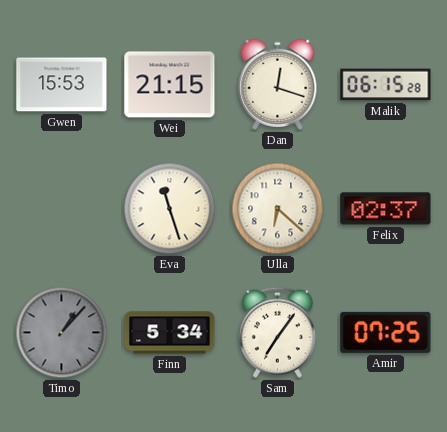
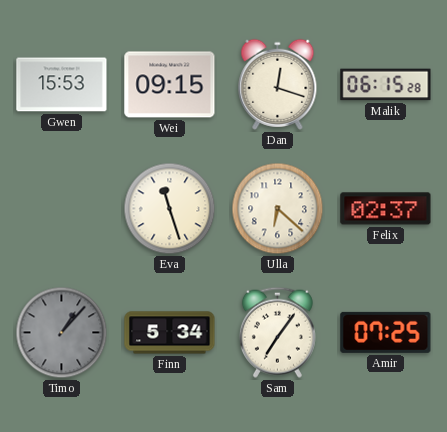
Wei: 21:15 -> 09:15 (170, 85)
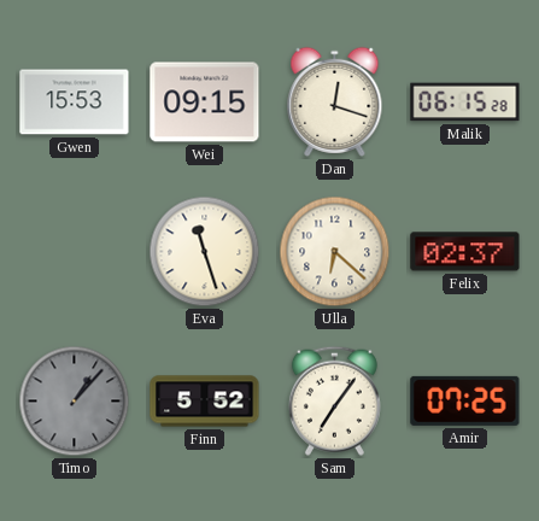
Finn: 5:34 -> 5:52 (205, 402)
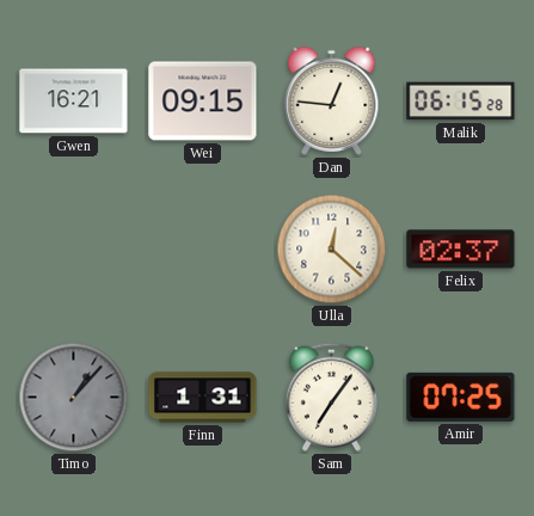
Gwen: 15:53 -> 16:21 (74, 102)
Dan: 12:18 -> 12:46 (332, 100)
Eva: 11:27 -> none (205, 252)
Ulla: 6:22 -> 12:22 (332, 250)
Finn: 5:52 -> 1:31 (203, 398)
